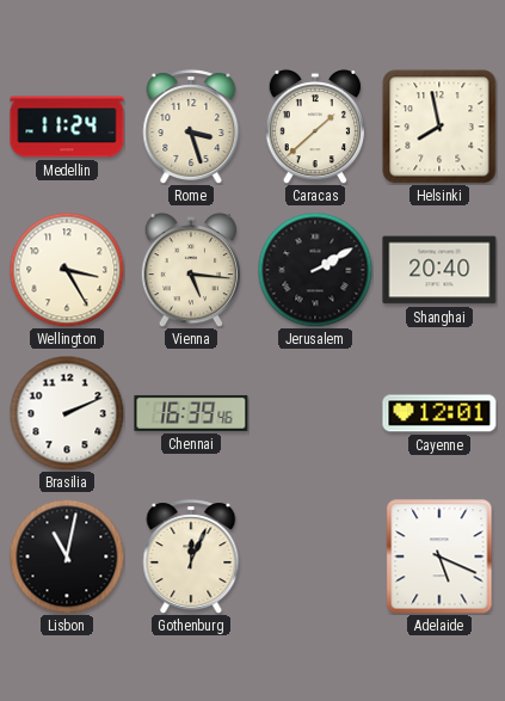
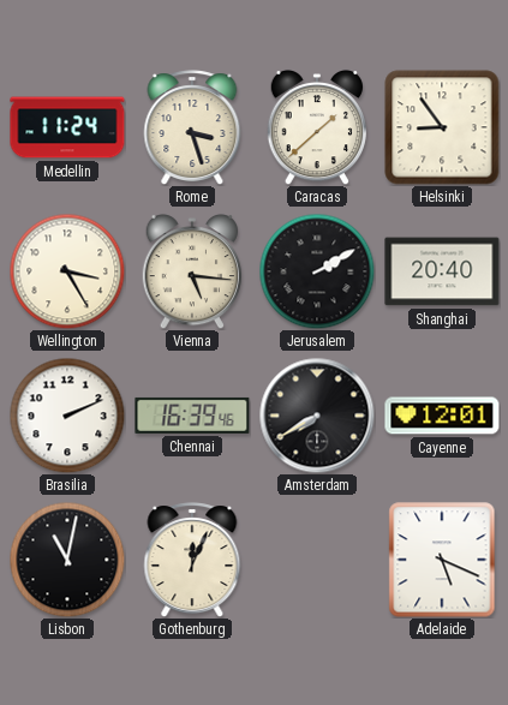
Helsinki: 7:58 -> 8:54 (442, 127)
Amsterdam: none -> 7:40 (317, 416)
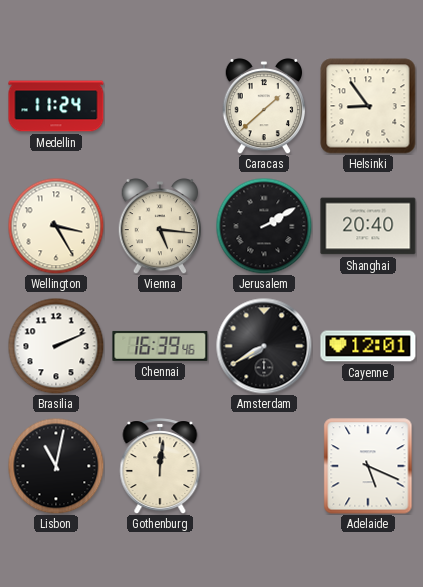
Rome: 3:27 -> none (192, 127)
Gothenburg: 12:04 -> 12:01 (160, 466)
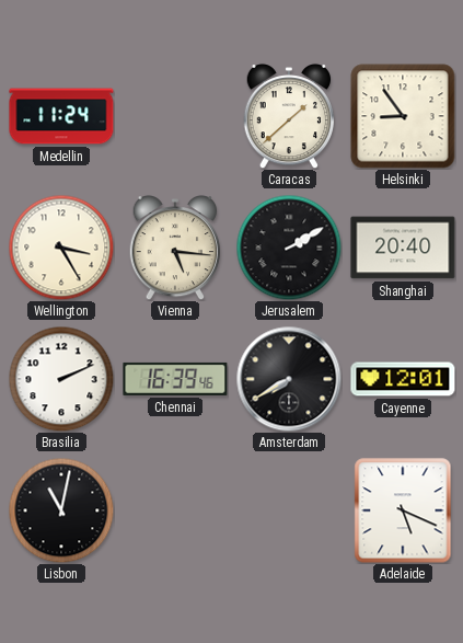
Gothenburg: 12:01 -> none (160, 466)
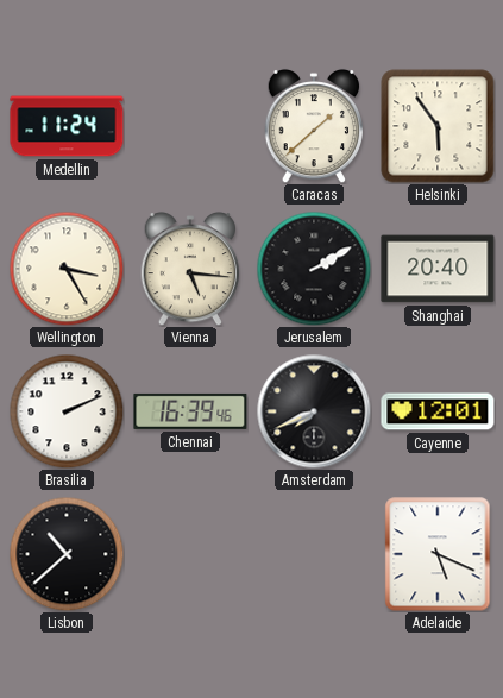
Helsinki: 8:54 -> 5:54 (438, 126)
Amsterdam: 7:40 -> 7:41 (314, 411)
Lisbon: 11:02 -> 10:38 (67, 554)
